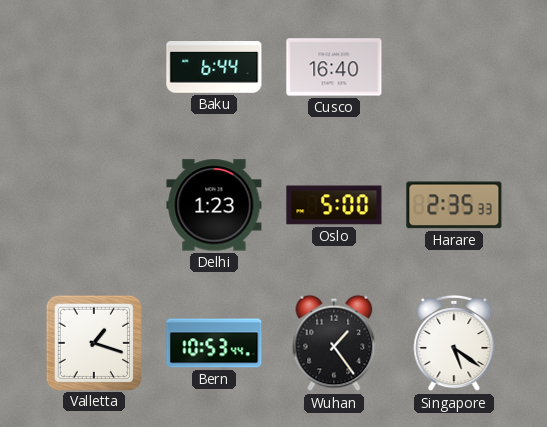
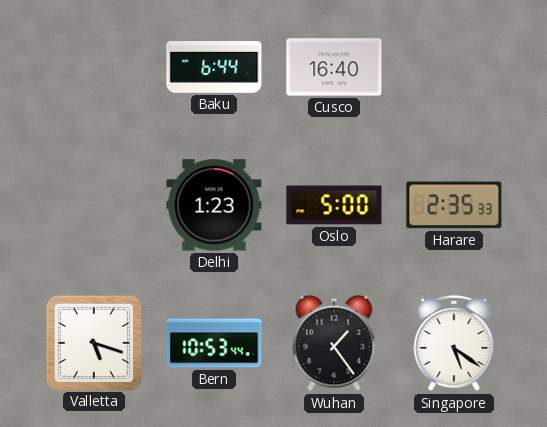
Valletta: 1:18 -> 5:18 (93, 342)
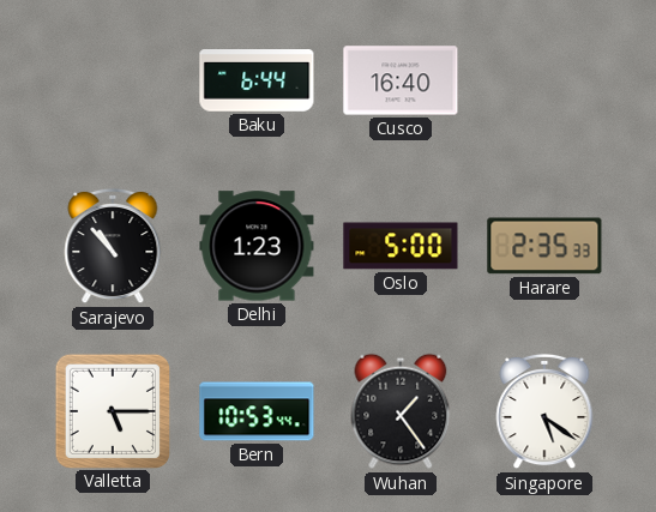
Sarajevo: none -> 10:53 (113, 246)
Valletta: 5:18 -> 5:15 (112, 410)
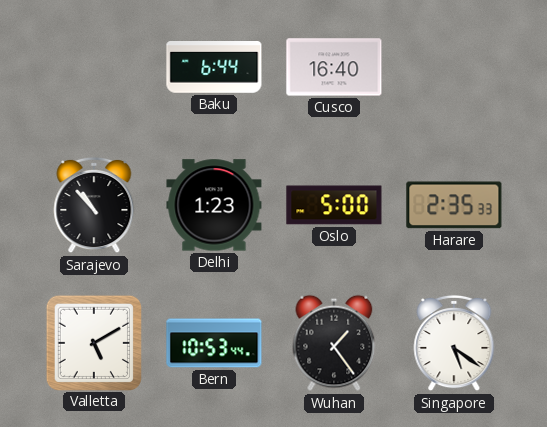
Valletta: 5:15 -> 5:10 (93, 342)
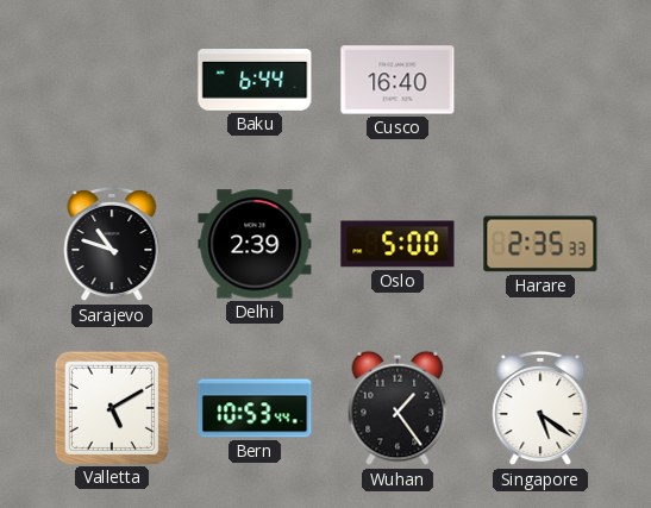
Sarajevo: 10:53 -> 10:48 (112, 244)
Delhi: 1:23 -> 2:39 (255, 244)
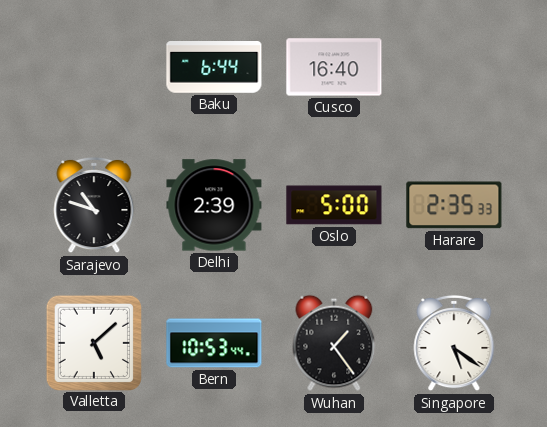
Valletta: 5:10 -> 5:08 (93, 342)
